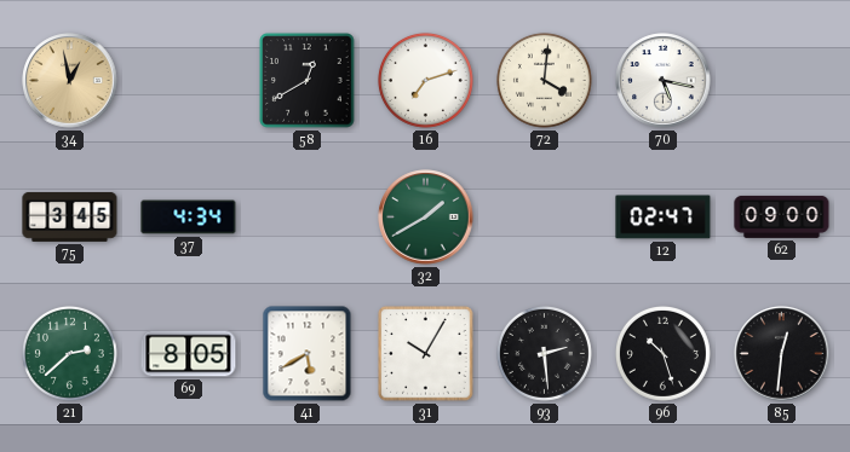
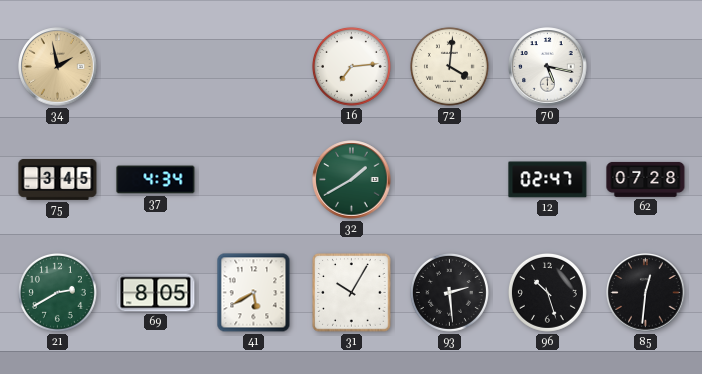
34: 12:58 -> 1:58 (58, 67)
58: 12:40 -> none (308, 81)
16: 7:12 -> 7:14 (351, 66)
62: 09:00 -> 07:28 (646, 179)
21: 2:38 -> 2:40 (57, 292)
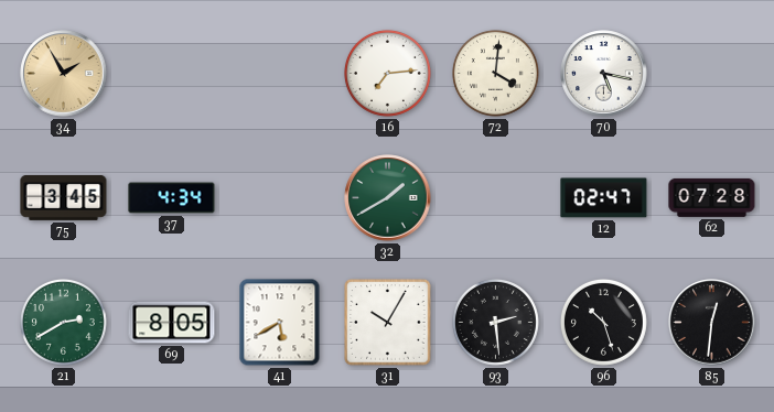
34: 1:58 -> 1:55 (64, 74)
